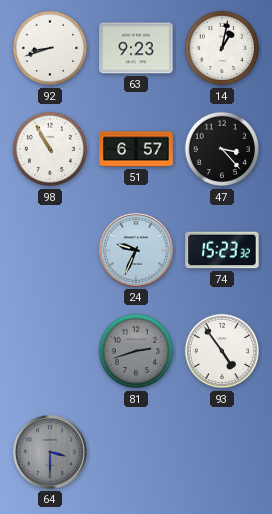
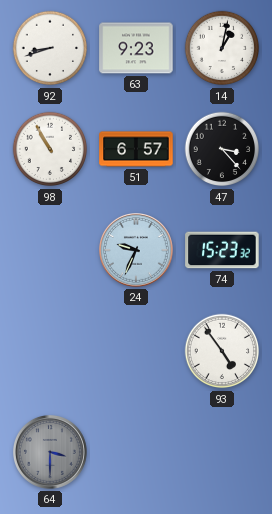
81: 2:42 -> none (136, 351)
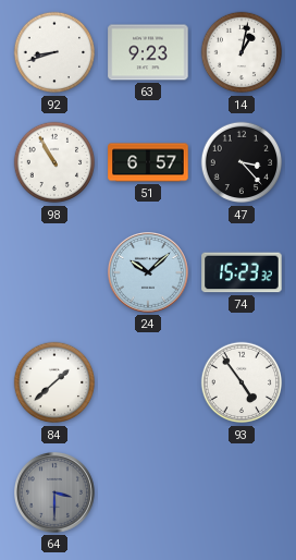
24: 9:34 -> 10:08 (149, 273)
84: none -> 1:38 (54, 382)
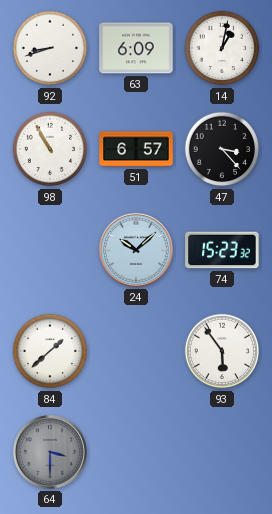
63: 9:23 -> 6:09 (136, 48)
93: 4:54 -> 5:54 (222, 351)
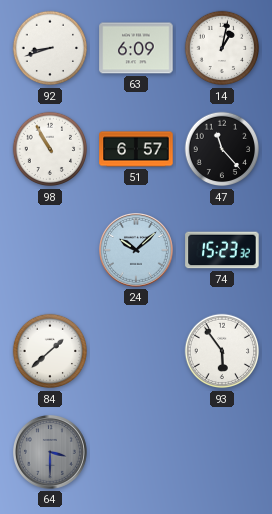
47: 3:23 -> 11:23 (222, 149)
